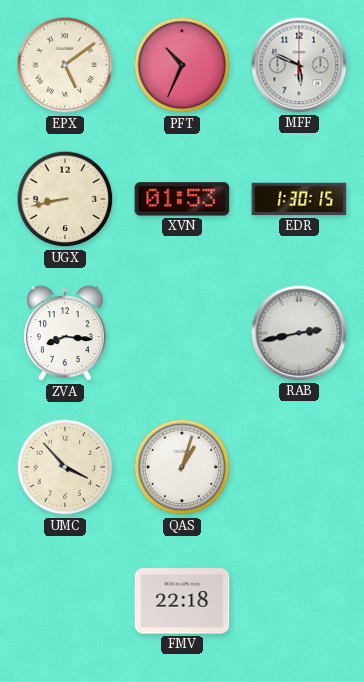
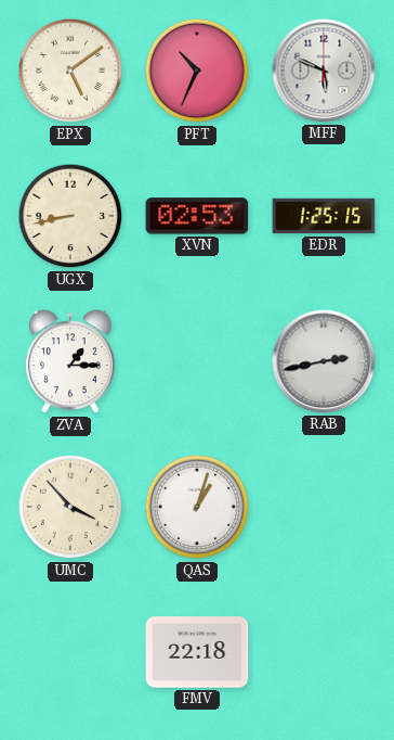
XVN: 01:53 -> 02:53 (197, 216)
EDR: 1:30 -> 1:25 (324, 216)
ZVA: 8:16 -> 1:15 (70, 362)
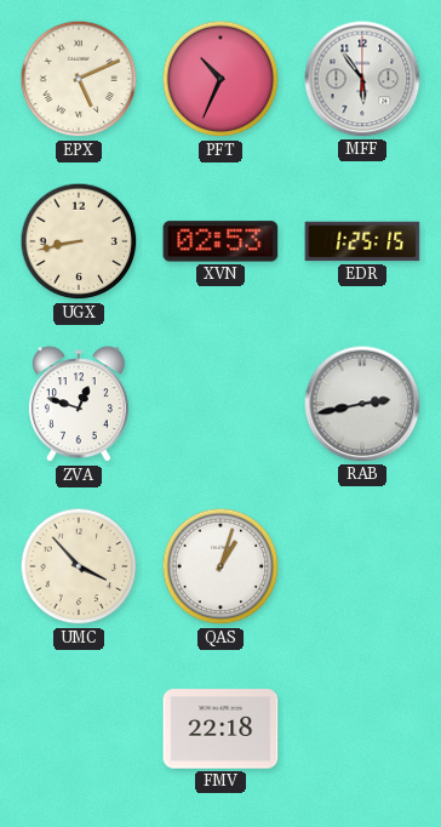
EPX: 5:09 -> 5:11 (79, 79)
MFF: 5:49 -> 5:54 (362, 79)
ZVA: 1:15 -> 12:48 (79, 405)
